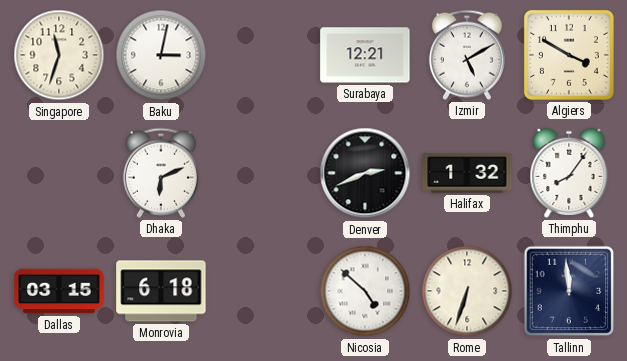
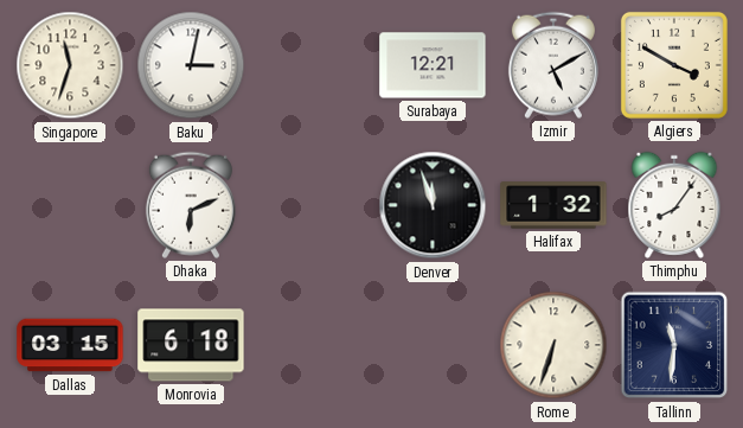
Denver: 2:41 -> 11:57 (433, 205)
Nicosia: 4:52 -> none (365, 291)
Tallinn: 11:59 -> 11:31 (674, 345)
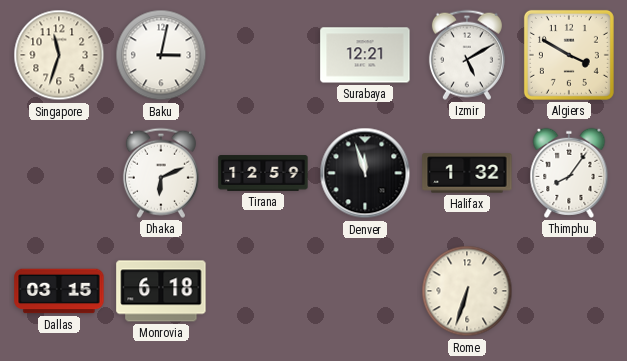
Tirana: none -> 12:59 (263, 173)
Tallinn: 11:31 -> none (674, 345)
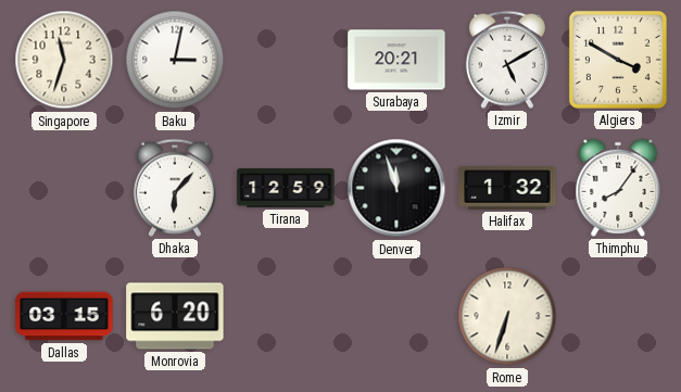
Surabaya: 12:21 -> 20:21 (396, 60)
Dhaka: 6:11 -> 6:07 (175, 188)
Monrovia: 6:18 -> 6:20 (175, 316)
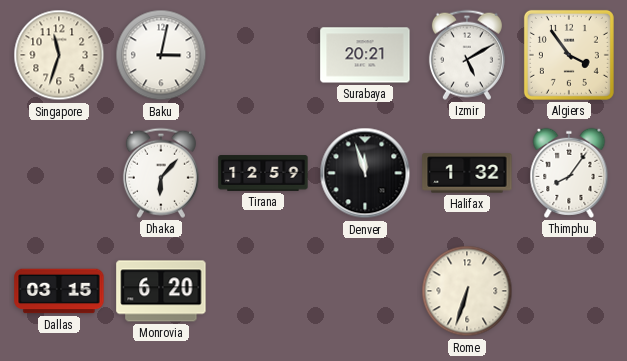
Algiers: 3:50 -> 3:54 (569, 55)
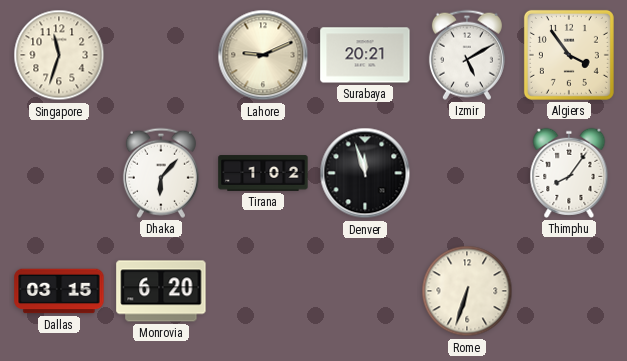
Baku: 3:02 -> none (161, 55)
Lahore: none -> 9:11 (263, 55)
Tirana: 12:59 -> 1:02 (263, 173)
Halifax: 1:32 -> none (467, 173)
